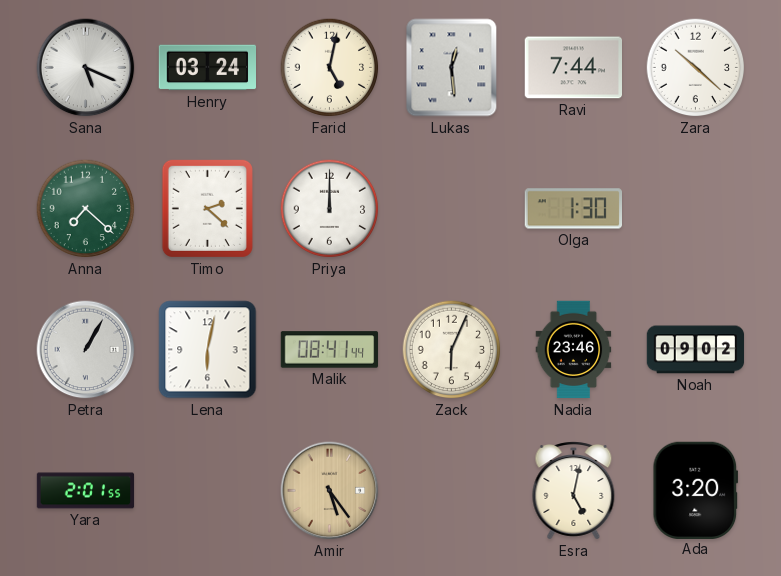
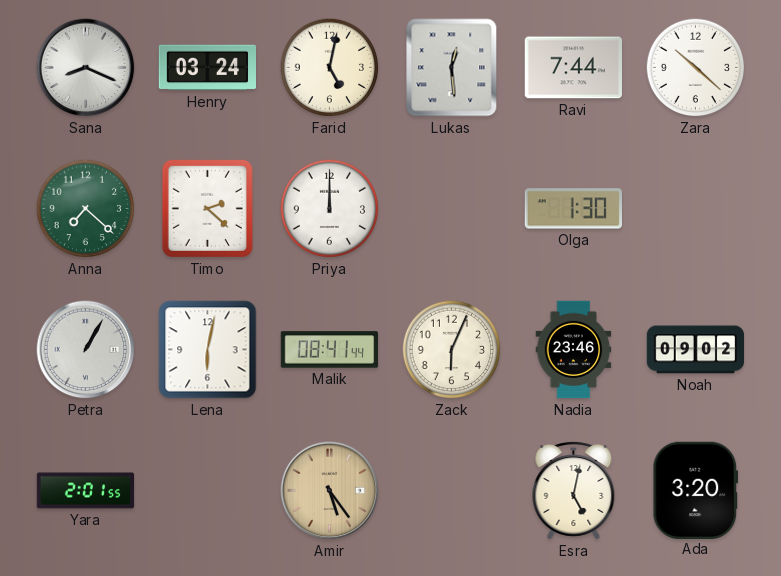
Sana: 5:19 -> 8:19 (86, 68)
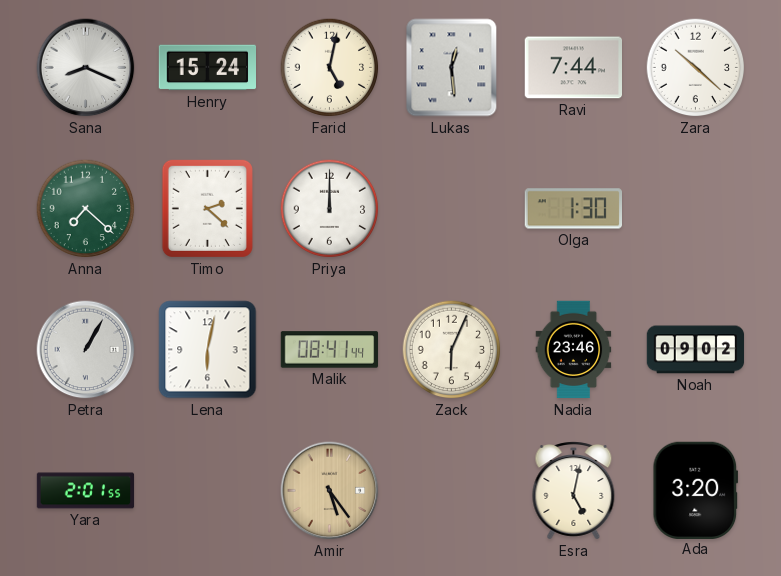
Henry: 03:24 -> 15:24 (207, 68)
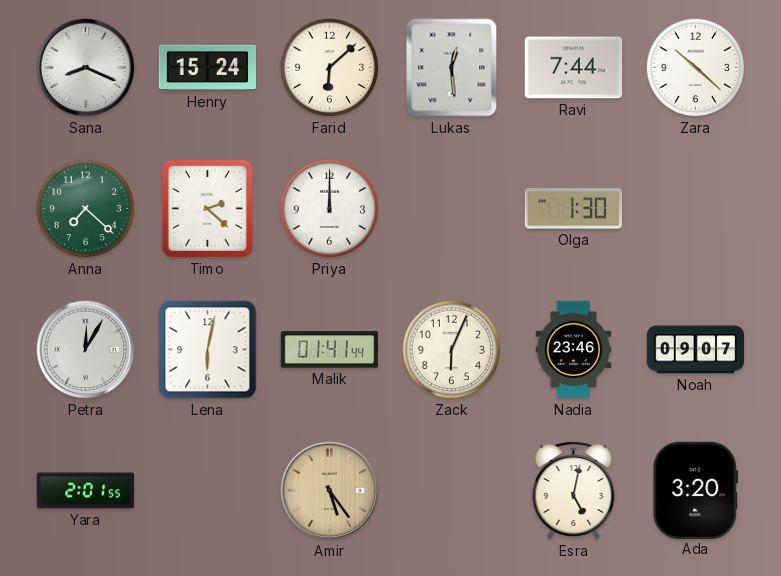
Farid: 5:02 -> 6:08 (330, 68)
Petra: 1:05 -> 12:05 (86, 350)
Malik: 08:41 -> 01:41 (330, 350)
Noah: 09:02 -> 09:07 (696, 350)
